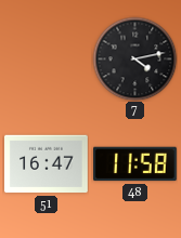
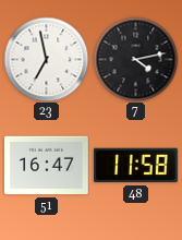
23: none -> 6:58 (46, 59)
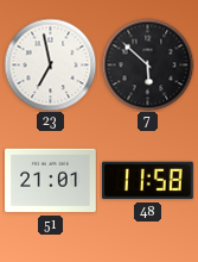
7: 4:13 -> 5:52 (147, 64)
51: 16:47 -> 21:01 (51, 181)
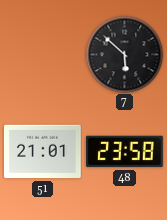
23: 6:58 -> none (50, 64)
48: 11:58 -> 23:58 (125, 152)
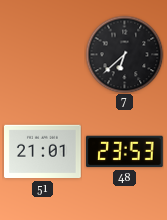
7: 5:52 -> 6:38 (124, 54)
48: 23:58 -> 23:53 (125, 152)
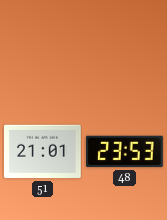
7: 6:38 -> none (124, 54)
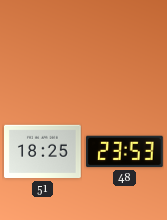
51: 21:01 -> 18:25 (43, 152)
